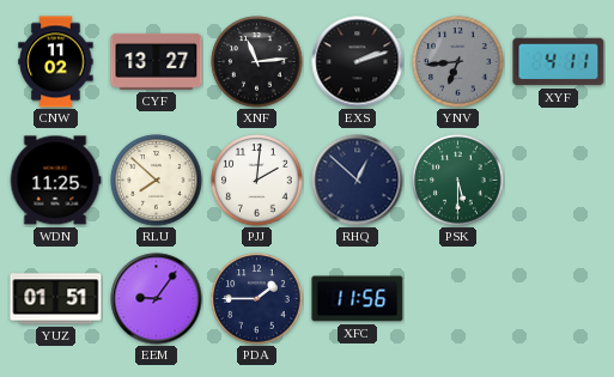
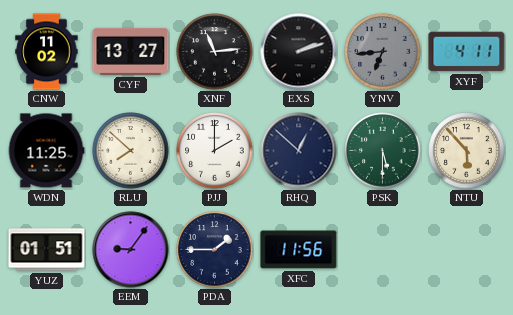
PJJ: 2:01 -> 2:00 (215, 151)
NTU: none -> 5:53 (467, 151)
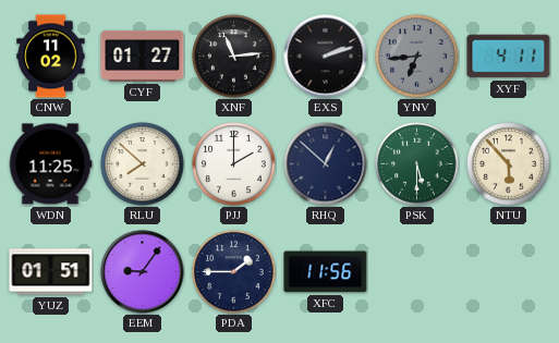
CYF: 13:27 -> 01:27 (143, 56)
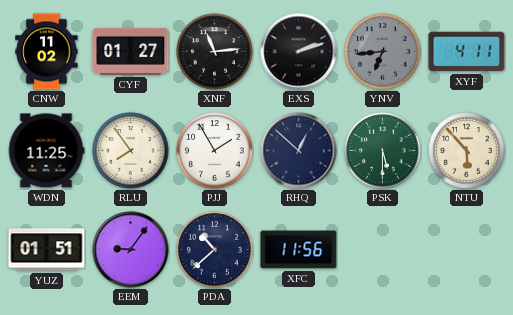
RLU: 7:52 -> 7:54 (131, 151)
PJJ: 2:00 -> 1:55 (215, 151)
PDA: 1:45 -> 10:38 (215, 250)
